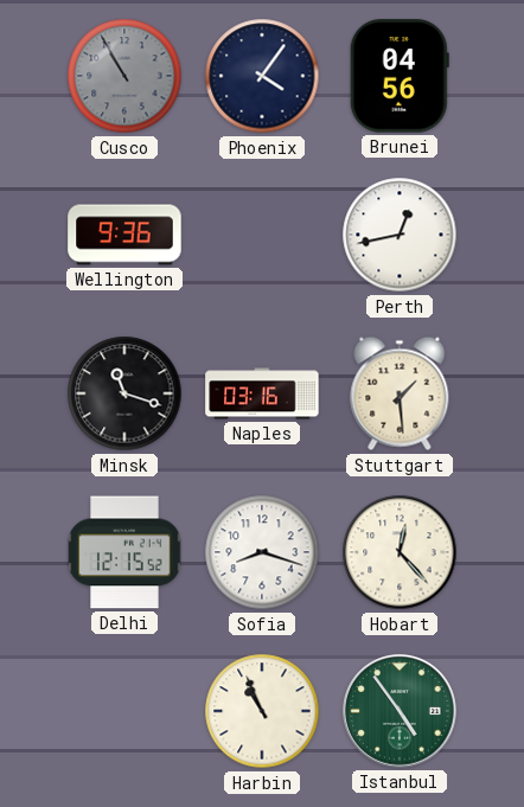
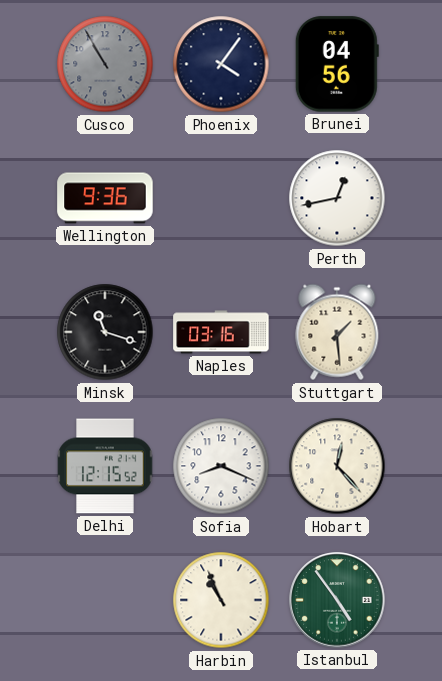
Sofia: 8:18 -> 8:19 (221, 466)
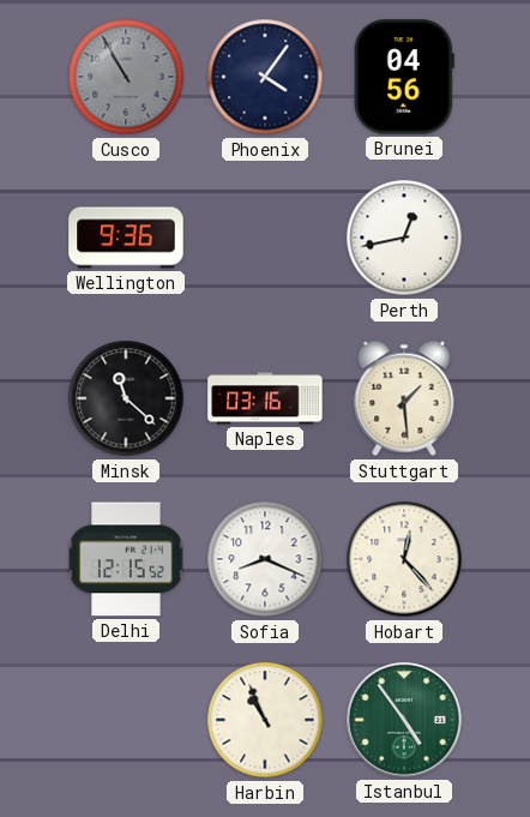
Minsk: 11:18 -> 11:22 (126, 398)
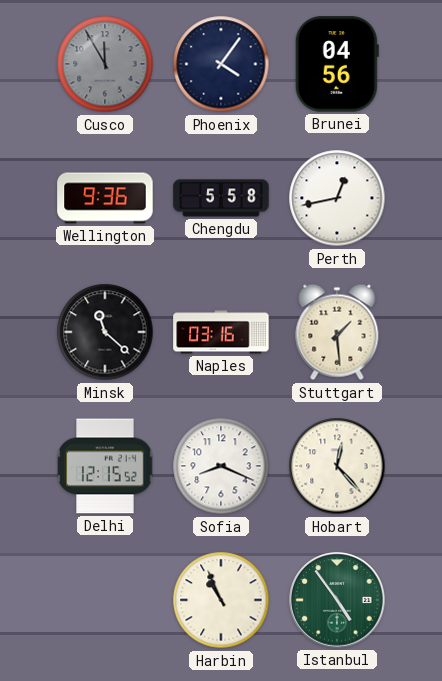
Cusco: 10:55 -> 11:55 (105, 64)
Chengdu: none -> 5:58 (221, 198)
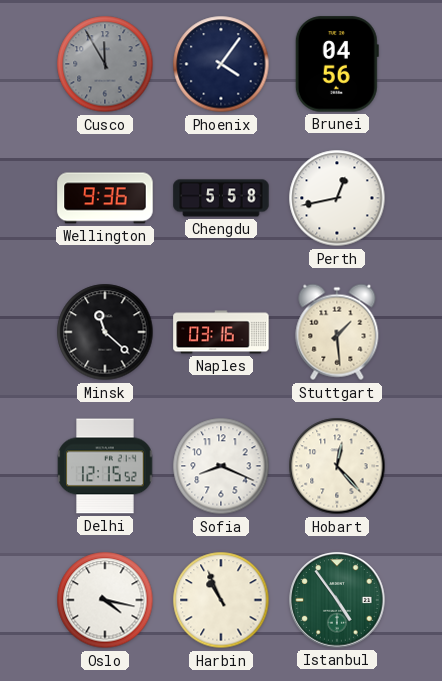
Oslo: none -> 4:17 (105, 600)
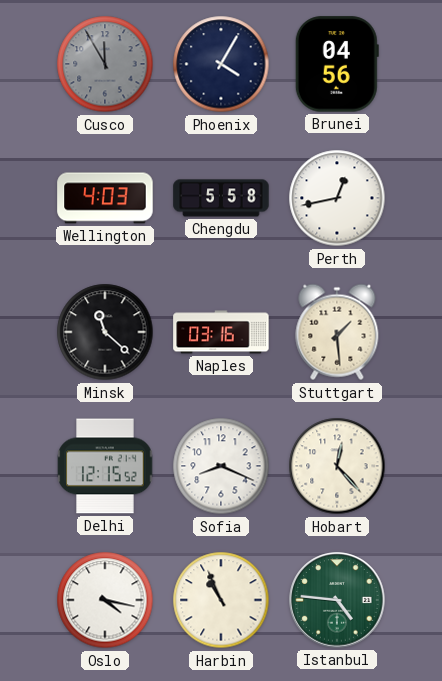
Phoenix: 4:06 -> 4:05 (221, 64)
Wellington: 9:36 -> 4:03 (105, 198)
Istanbul: 4:54 -> 4:46 (337, 600)
